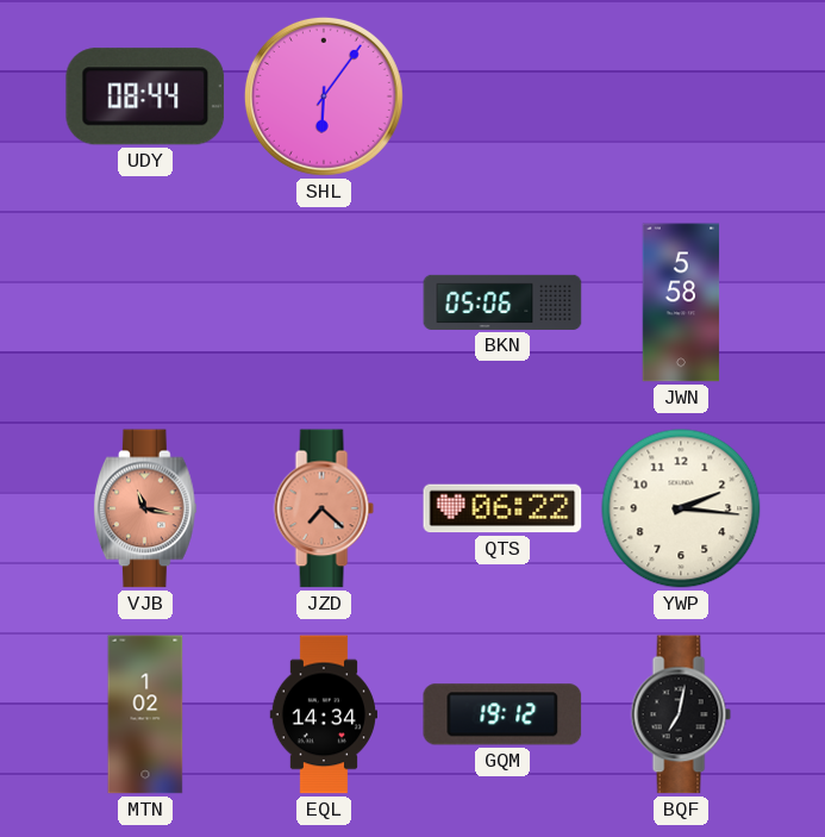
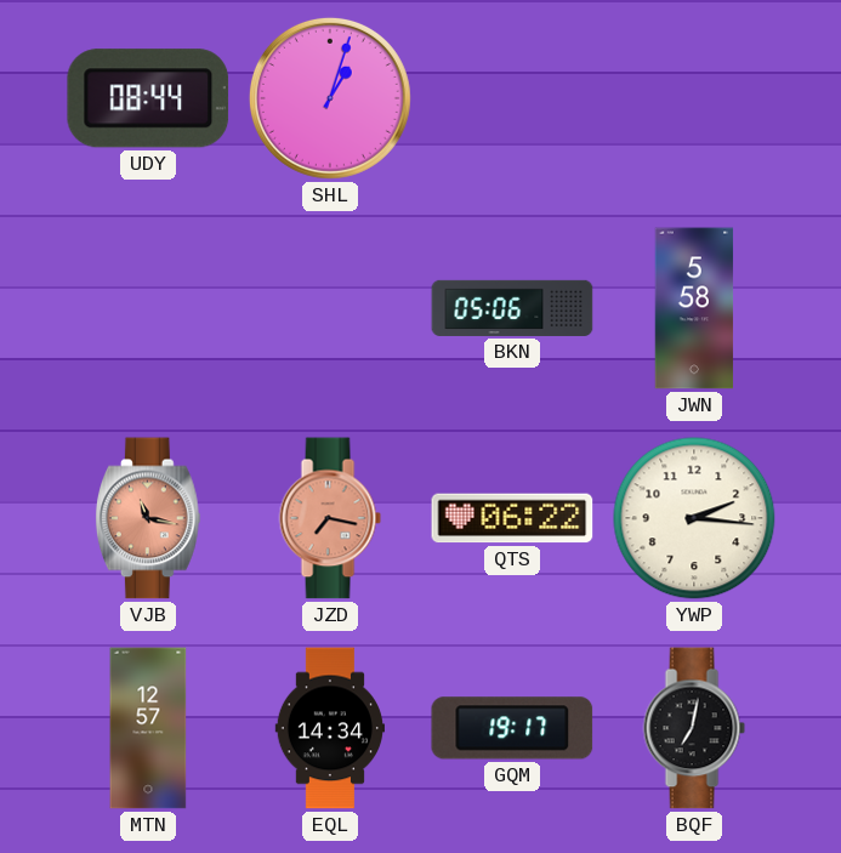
SHL: 6:06 -> 1:03 (330, 98)
JZD: 7:22 -> 7:17 (330, 518)
MTN: 1:02 -> 12:57 (148, 728)
GQM: 19:12 -> 19:17 (512, 728)
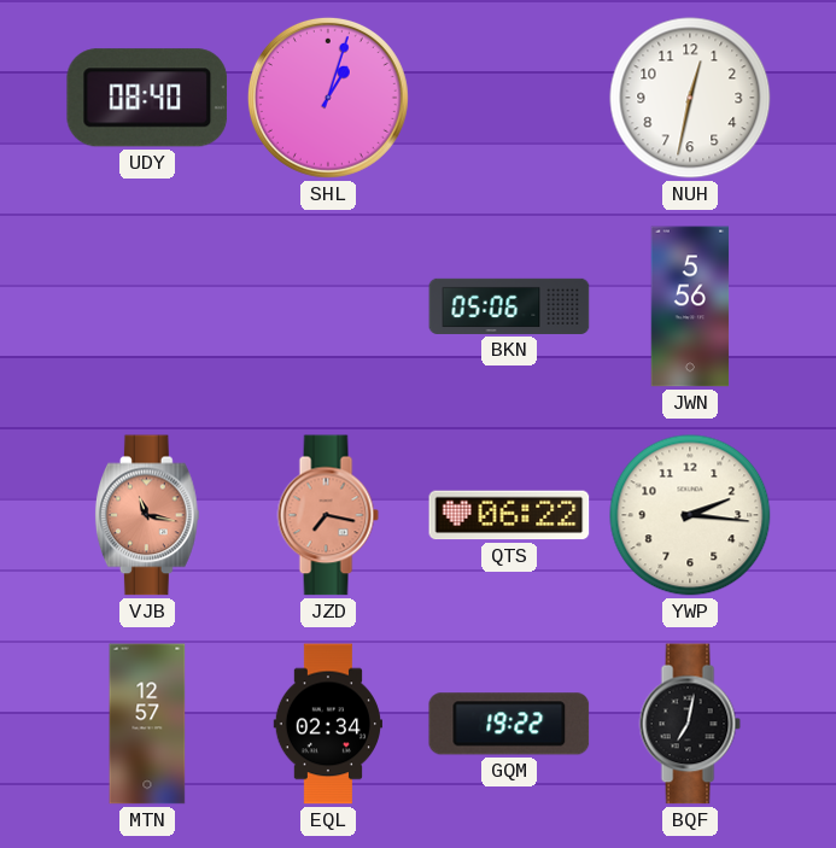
UDY: 08:44 -> 08:40 (147, 98)
NUH: none -> 12:32 (690, 98)
JWN: 5:58 -> 5:56 (690, 306)
EQL: 14:34 -> 02:34 (327, 724)
GQM: 19:17 -> 19:22 (509, 724)
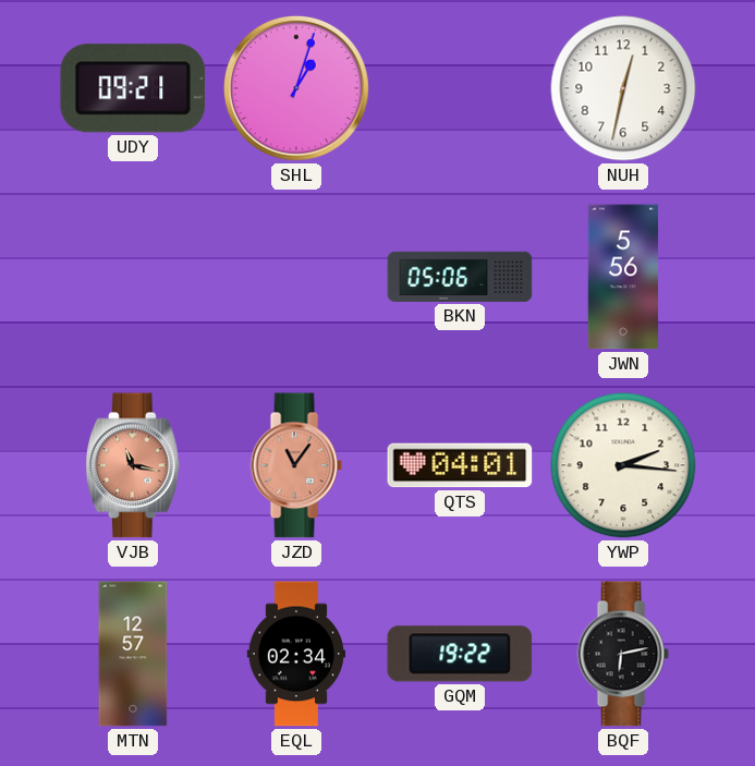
UDY: 08:40 -> 09:21 (133, 88)
JZD: 7:17 -> 11:06 (296, 465)
QTS: 06:22 -> 04:01 (460, 465)
BQF: 7:02 -> 6:13 (623, 654)
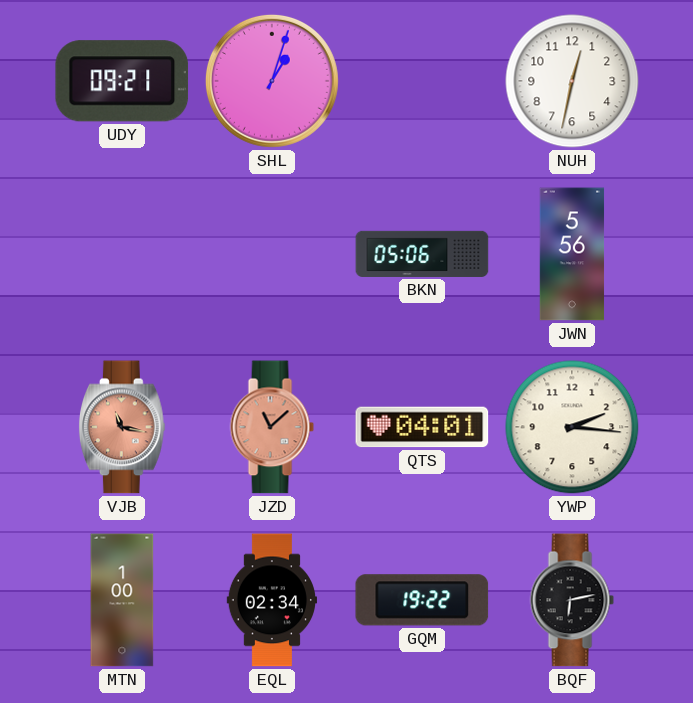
JZD: 11:06 -> 11:08 (272, 427)
MTN: 12:57 -> 1:00 (122, 600)
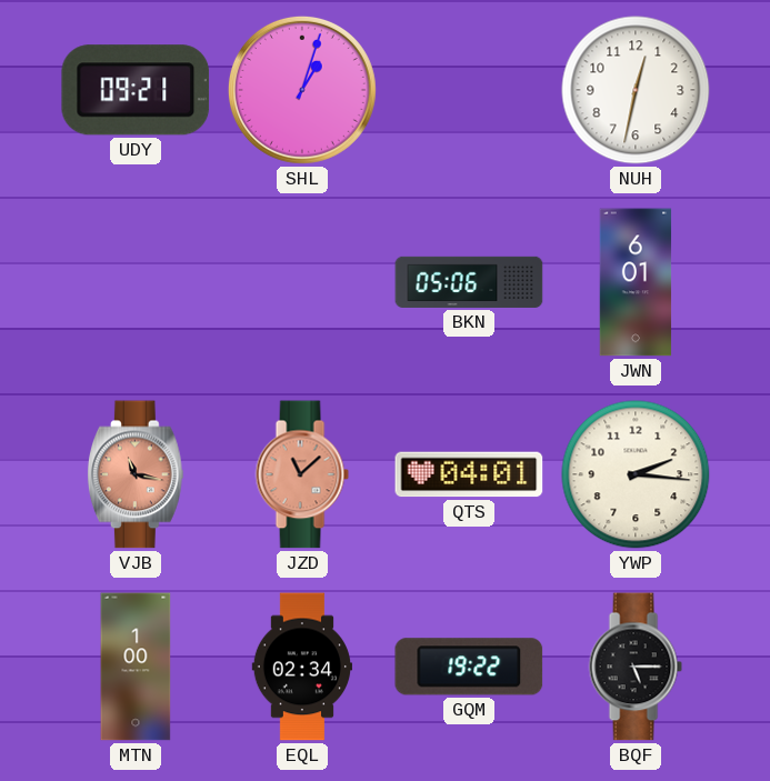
JWN: 5:56 -> 6:01 (636, 282)
BQF: 6:13 -> 5:15 (636, 667)
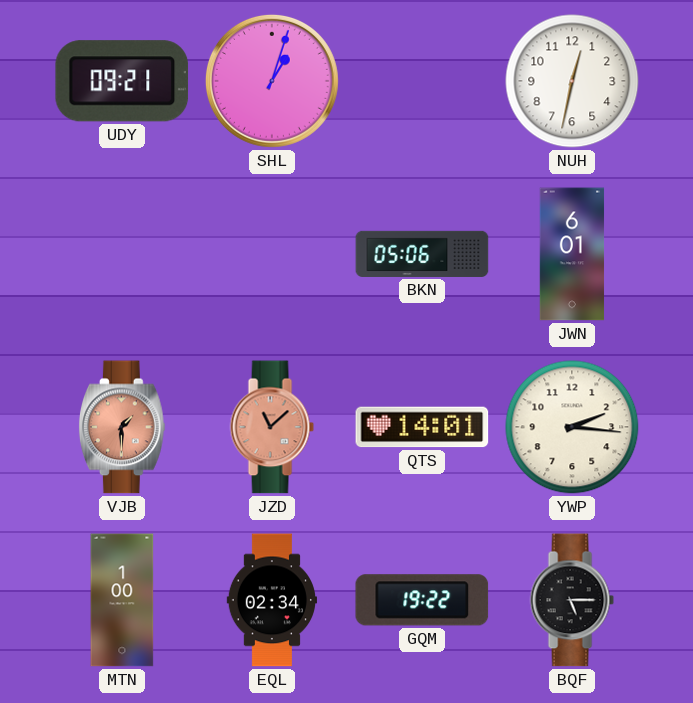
VJB: 11:17 -> 1:30 (123, 427)
QTS: 04:01 -> 14:01 (422, 427)
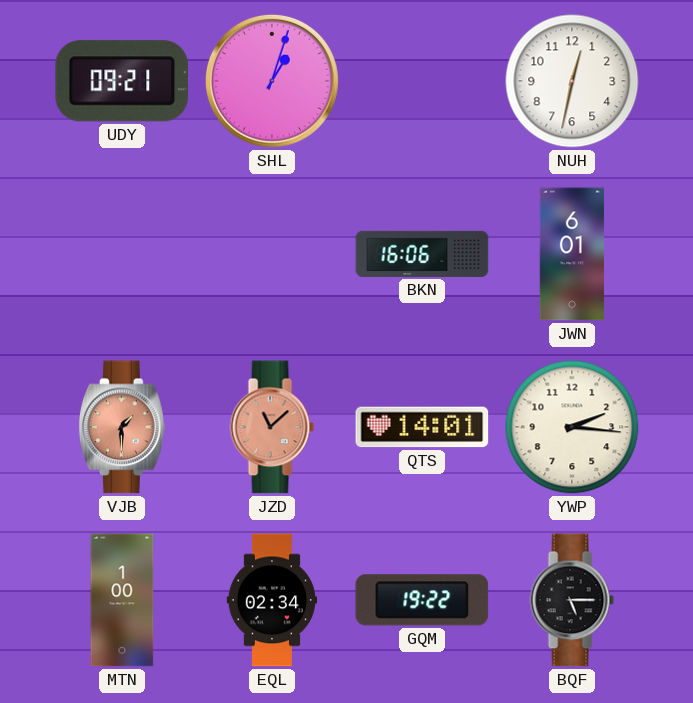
BKN: 05:06 -> 16:06 (422, 254)
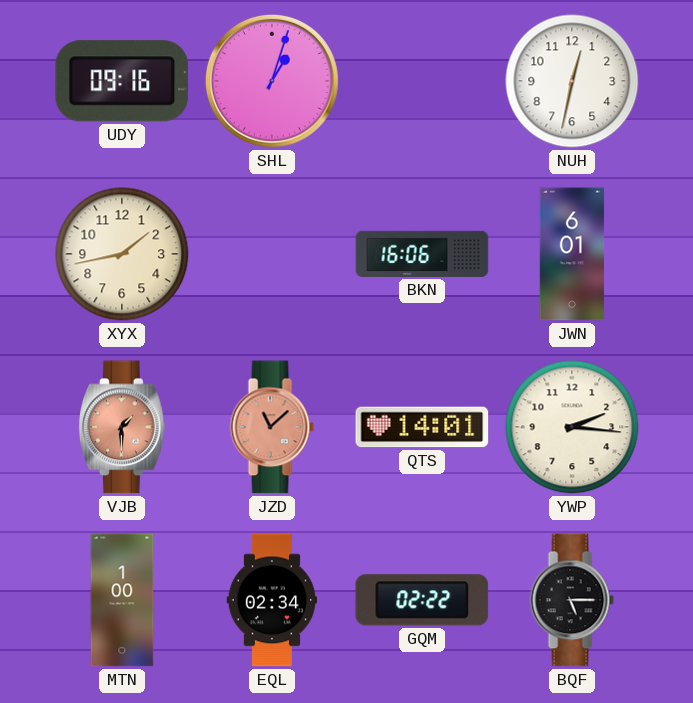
UDY: 09:21 -> 09:16 (122, 81)
XYX: none -> 1:43 (122, 254)
GQM: 19:22 -> 02:22 (422, 600)
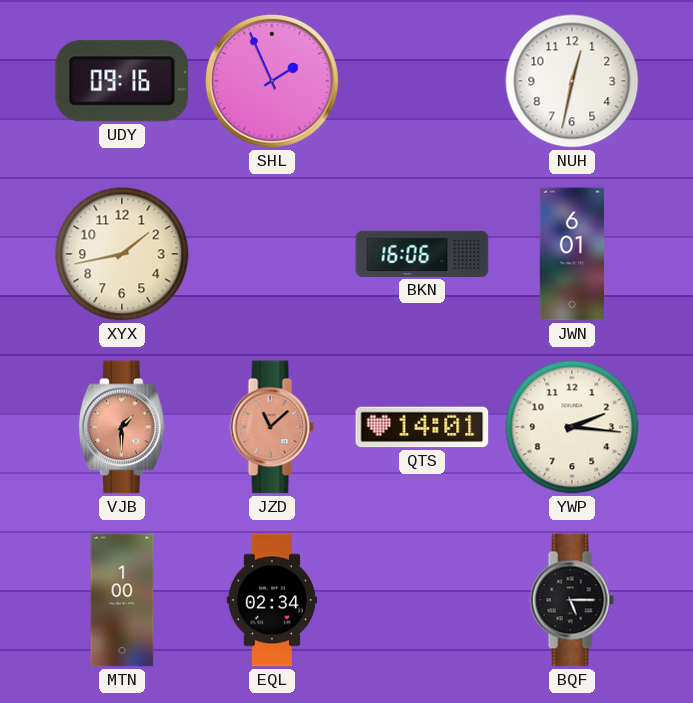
SHL: 1:03 -> 1:56 (272, 81)
GQM: 02:22 -> none (422, 600)
